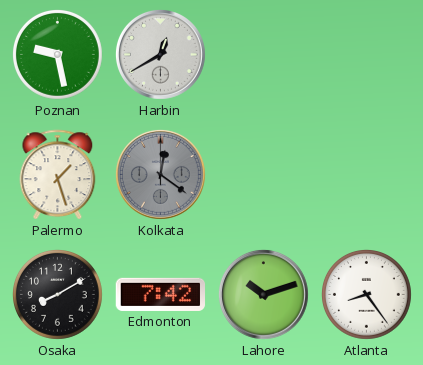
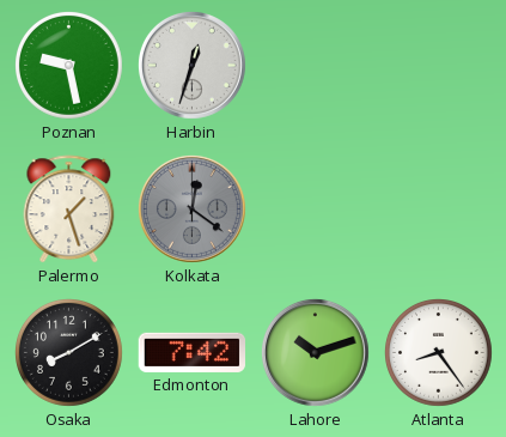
Harbin: 12:40 -> 12:33 (191, 65)
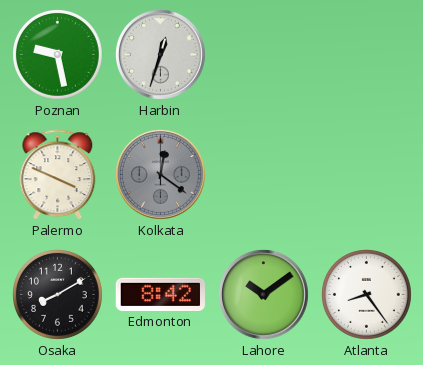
Palermo: 1:27 -> 3:49 (58, 175)
Edmonton: 7:42 -> 8:42 (161, 294)
Lahore: 10:12 -> 10:09 (263, 294)
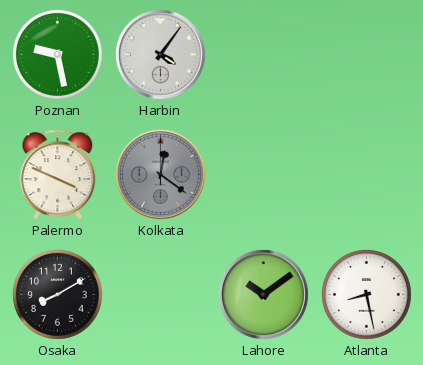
Harbin: 12:33 -> 4:06 (160, 54)
Edmonton: 8:42 -> none (161, 294)
Atlanta: 8:24 -> 8:28 (367, 295)
